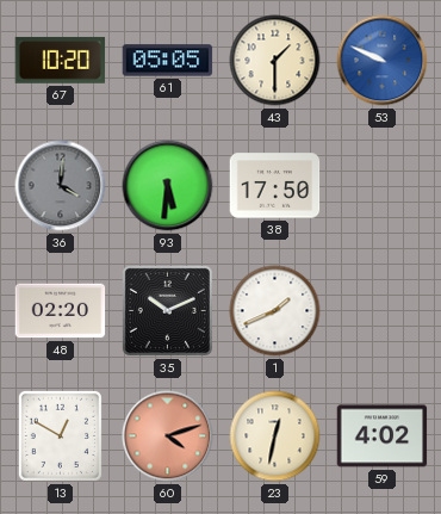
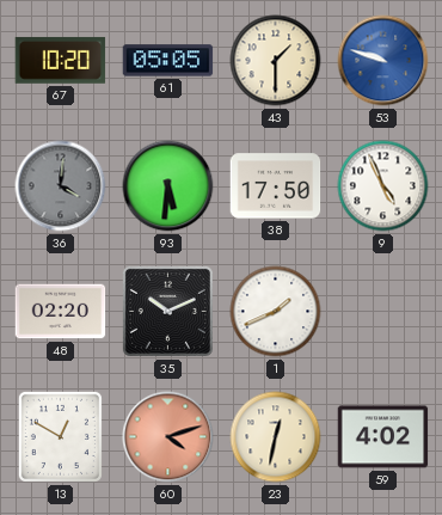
53: 9:49 -> 9:48 (383, 61)
9: none -> 4:56 (383, 186)
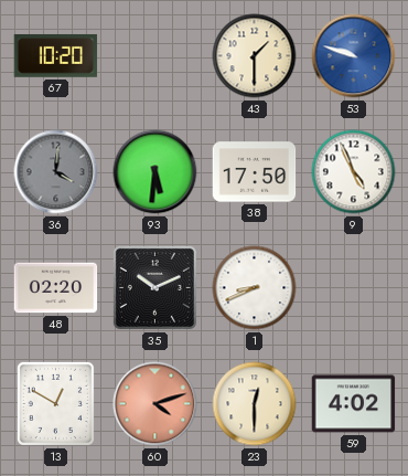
61: 05:05 -> none (168, 61)
1: 1:41 -> 8:41 (255, 288)
23: 12:32 -> 12:30 (255, 404)
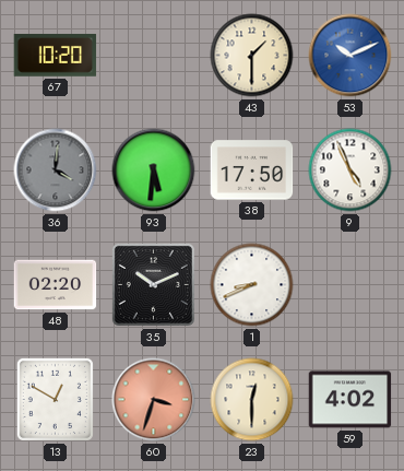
53: 9:48 -> 10:11 (350, 56)
60: 4:12 -> 3:33 (154, 400)
